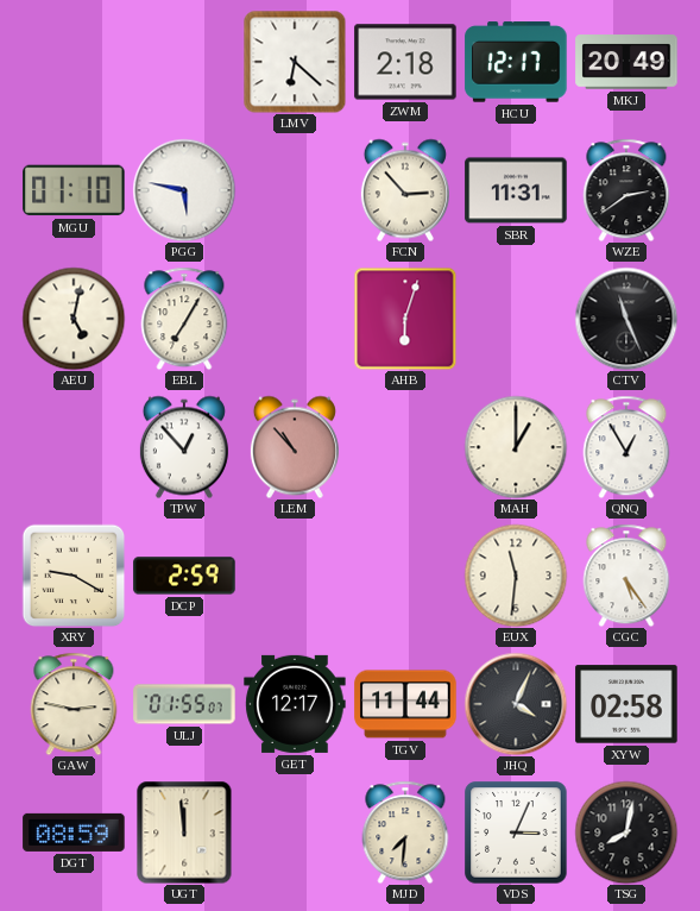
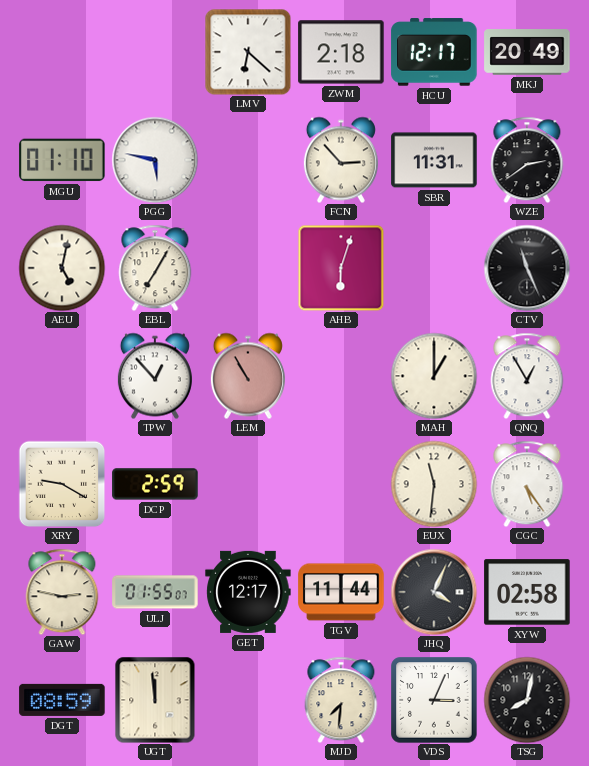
LEM: 10:53 -> 10:55 (248, 376)
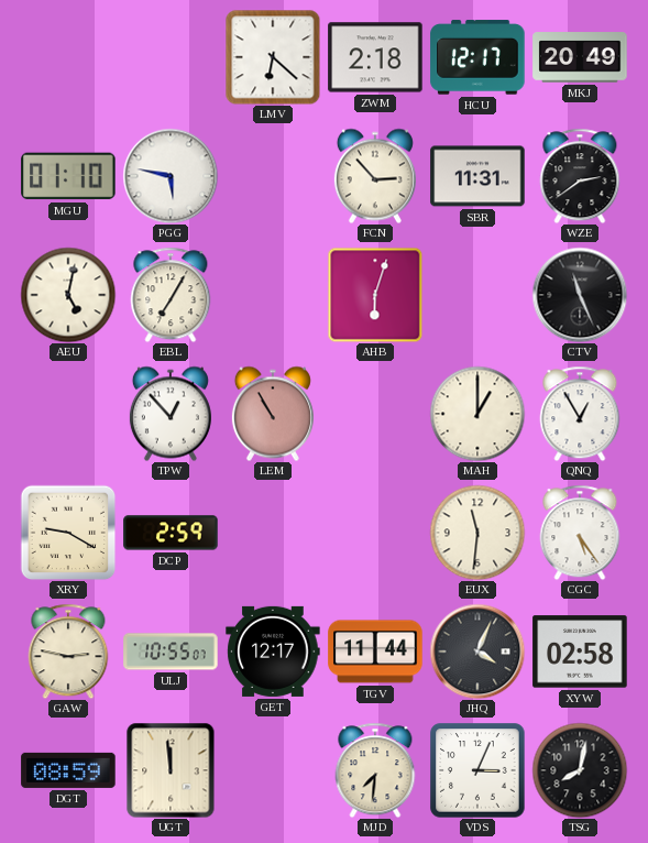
ULJ: 01:55 -> 10:55 (171, 652)
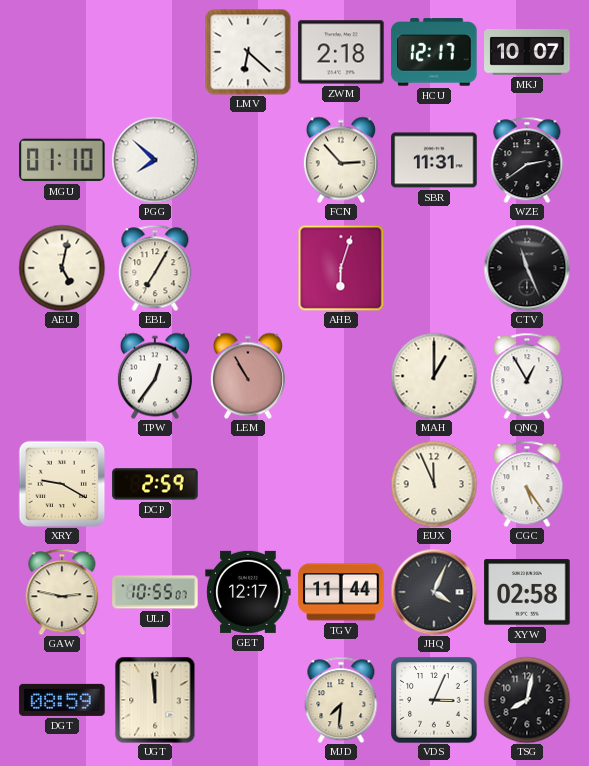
MKJ: 20:49 -> 10:07 (527, 52)
PGG: 5:47 -> 7:52 (155, 160)
TPW: 12:53 -> 12:36 (155, 376)
EUX: 11:31 -> 11:56 (434, 484)
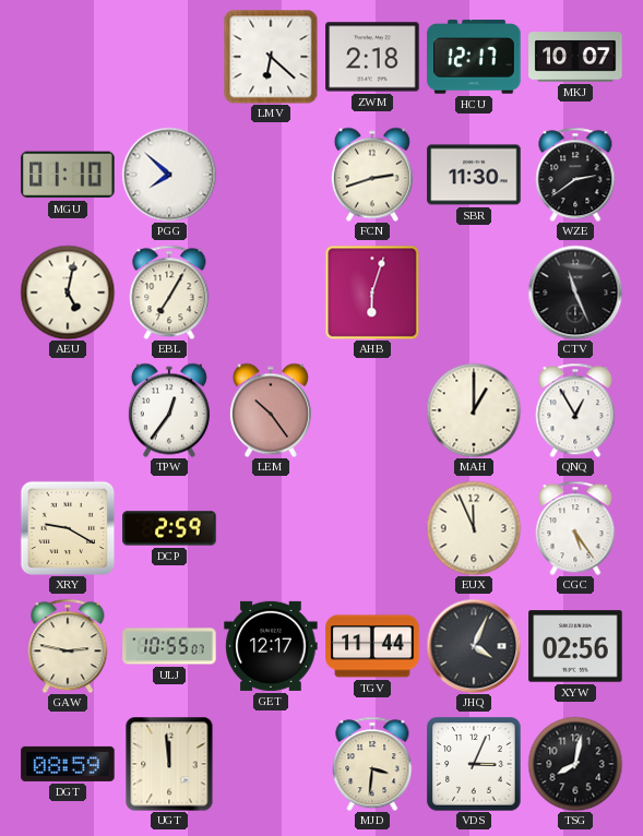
FCN: 2:53 -> 2:42 (372, 175)
SBR: 11:31 -> 11:30 (474, 175)
LEM: 10:55 -> 10:24 (271, 410)
XYW: 02:58 -> 02:56 (575, 646)
MJD: 7:31 -> 3:31 (372, 764)
